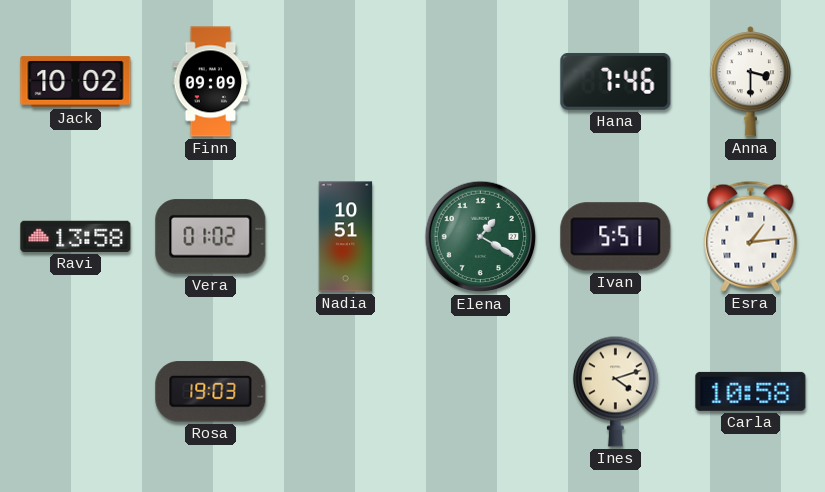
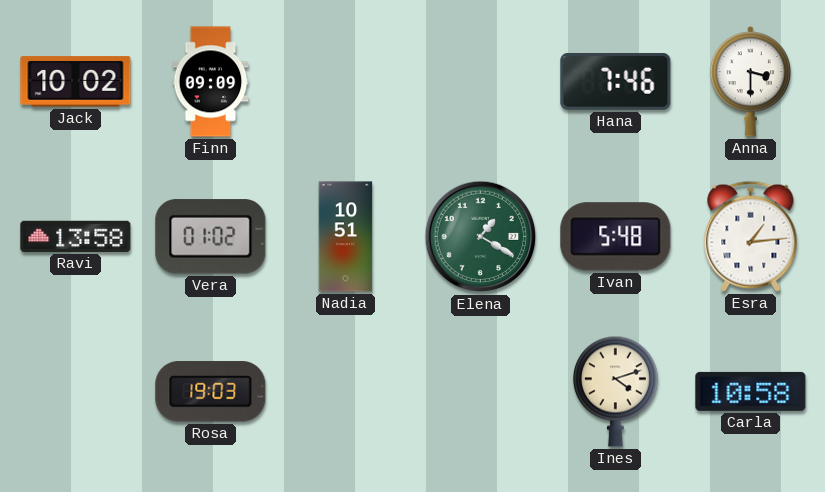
Ivan: 5:51 -> 5:48 (616, 237)
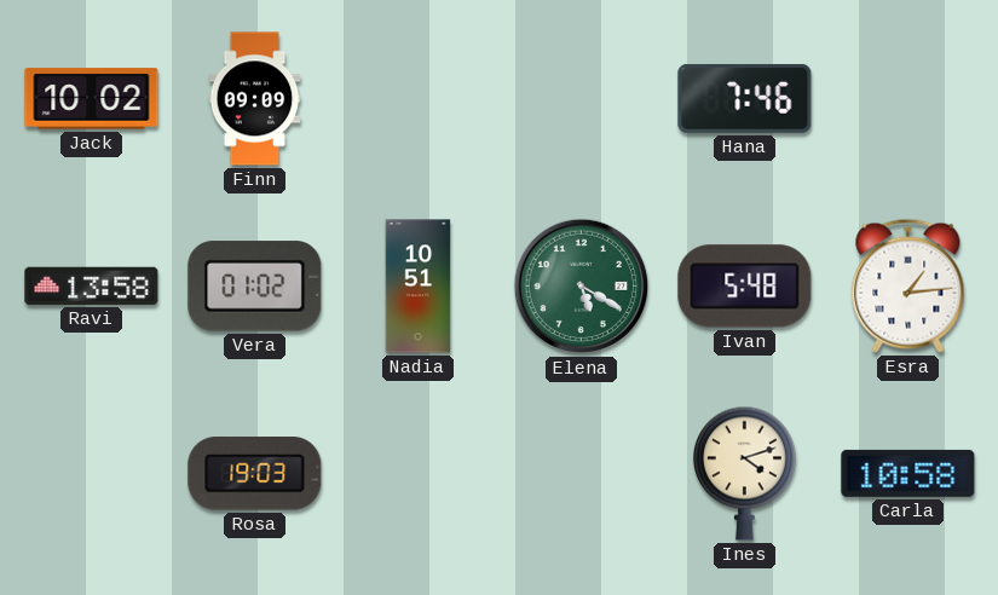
Anna: 3:30 -> none (750, 82)
Elena: 1:20 -> 5:20 (582, 287)
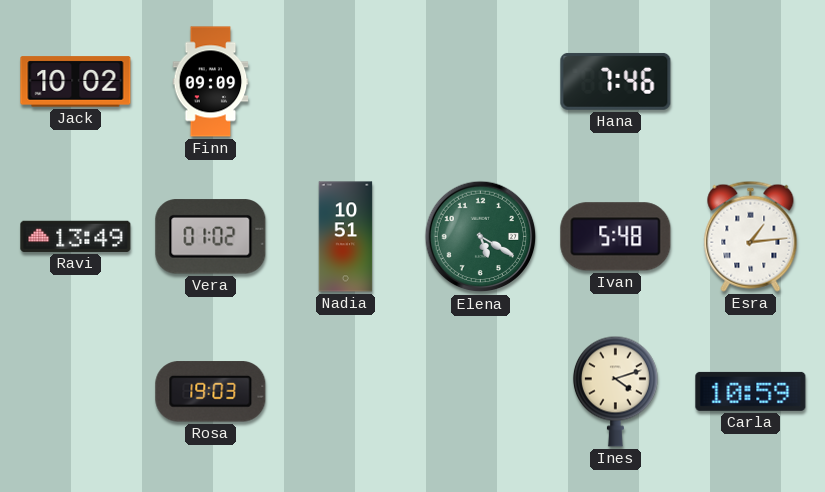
Ravi: 13:58 -> 13:49 (76, 236)
Carla: 10:58 -> 10:59 (751, 391)
